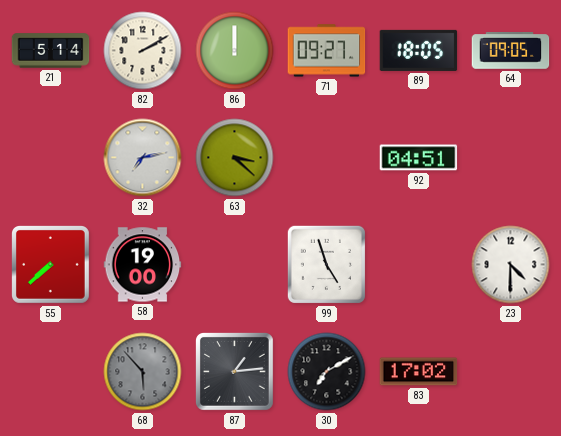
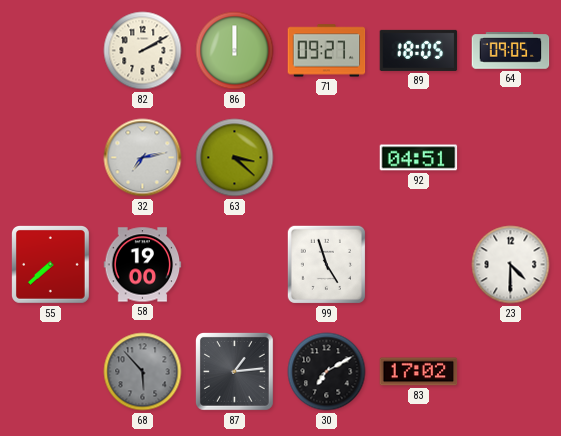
21: 5:14 -> none (51, 51)
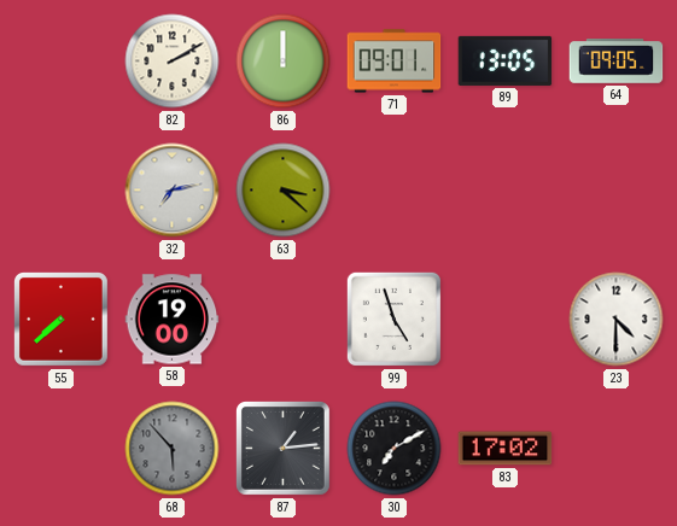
71: 09:27 -> 09:01 (395, 62)
89: 18:05 -> 13:05 (506, 60)
92: 04:51 -> none (419, 158)
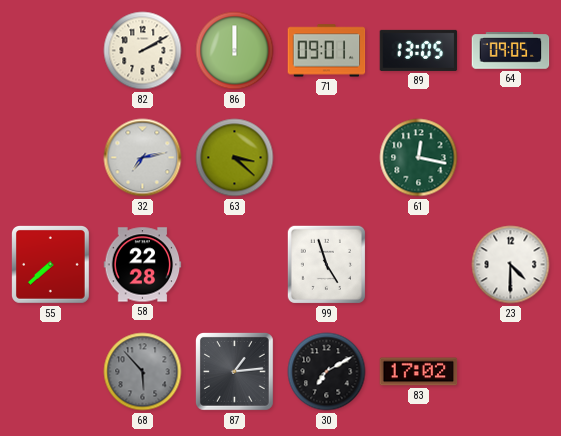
61: none -> 12:17 (419, 158)
58: 19:00 -> 22:28 (143, 265)
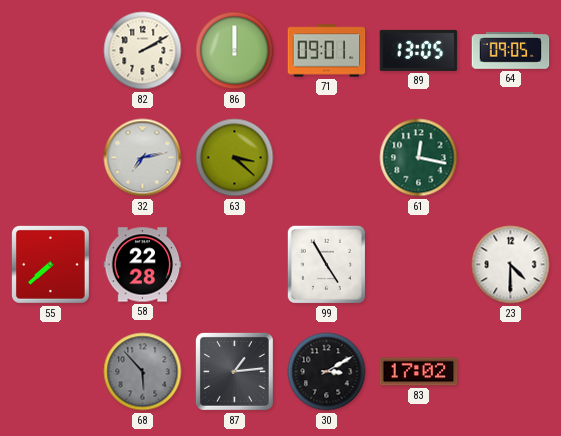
99: 4:57 -> 4:55 (326, 264)
30: 7:10 -> 3:10 (327, 372)
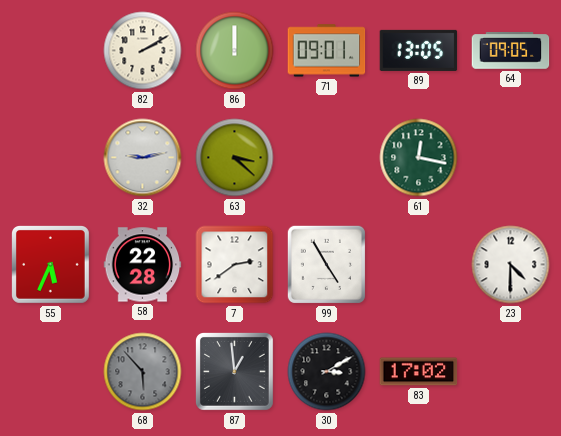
32: 7:13 -> 9:13 (143, 158)
55: 7:38 -> 5:34 (51, 265)
7: none -> 2:39 (235, 265)
87: 1:14 -> 12:59 (235, 372)
